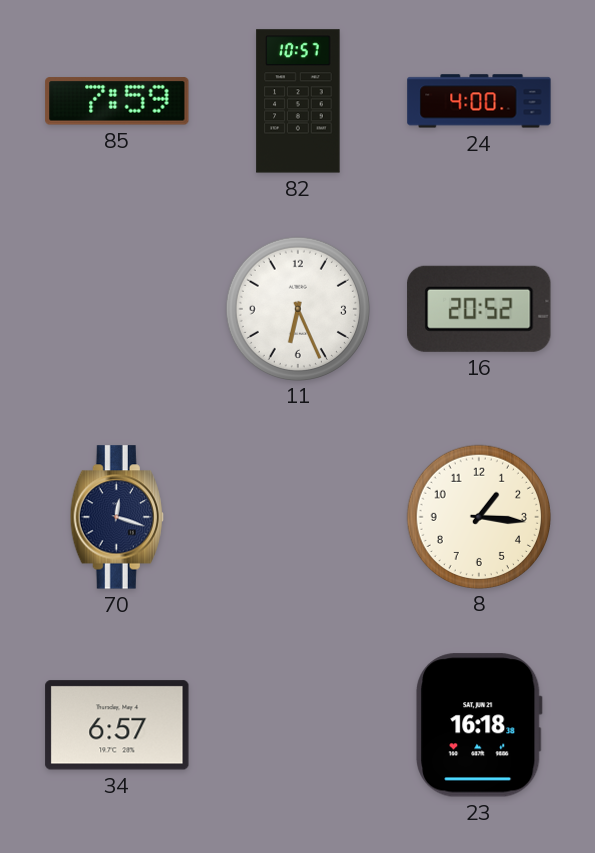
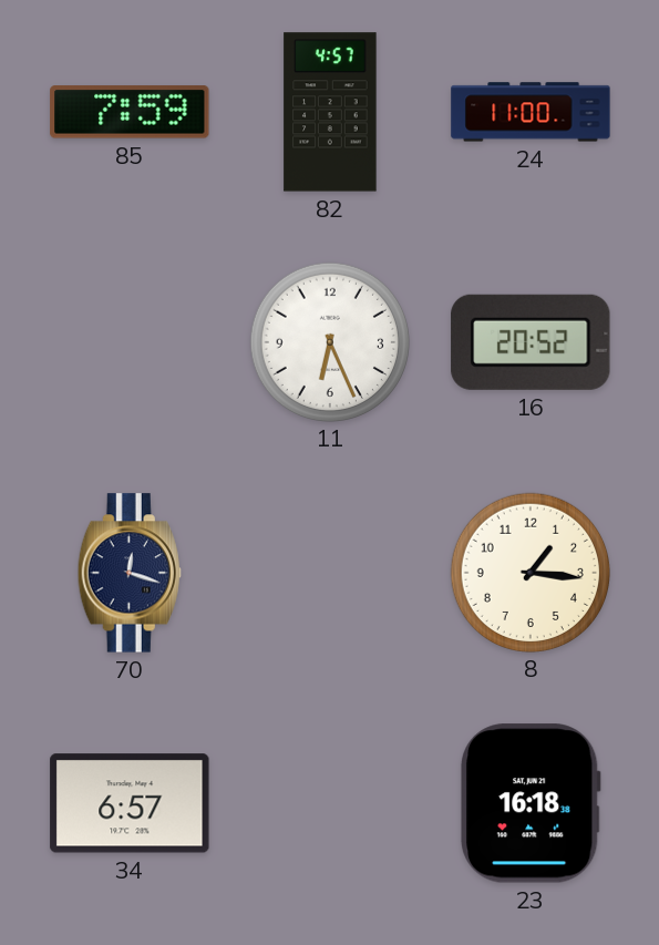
82: 10:57 -> 4:57 (330, 112)
24: 4:00 -> 11:00 (531, 112)
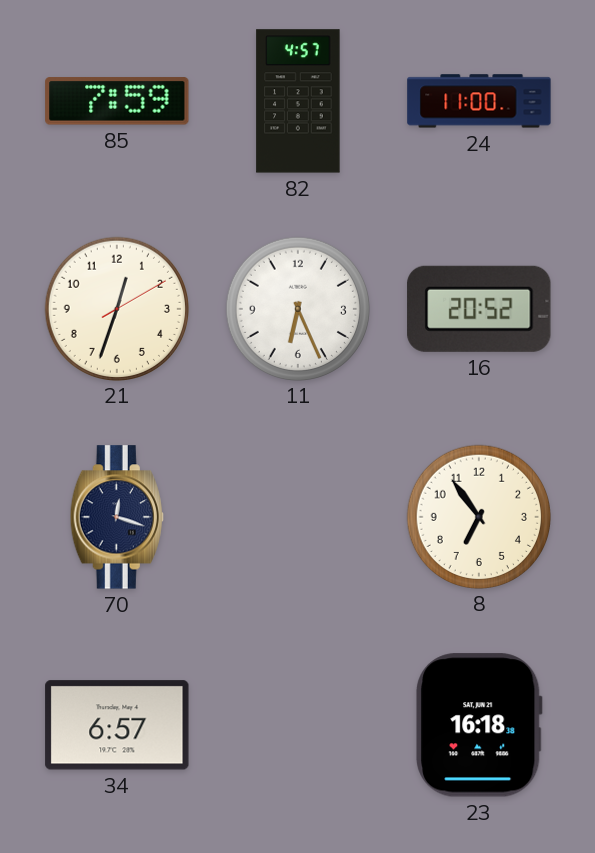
21: none -> 12:33 (116, 308)
8: 1:16 -> 6:54 (478, 516)
